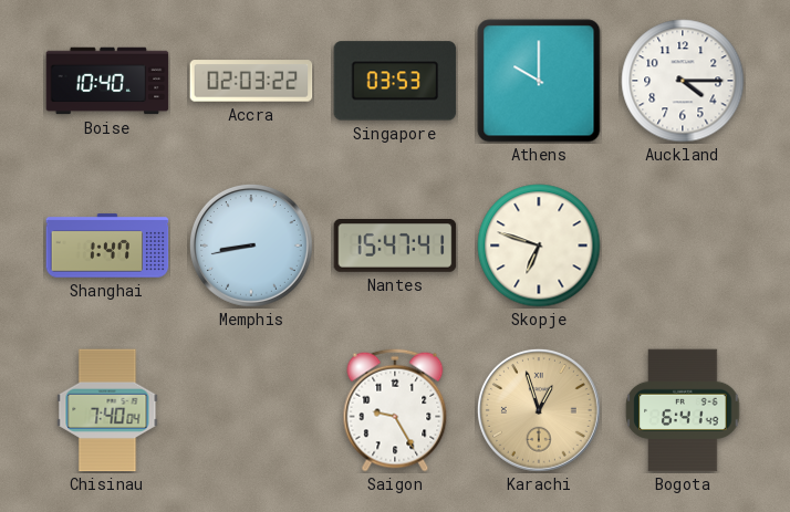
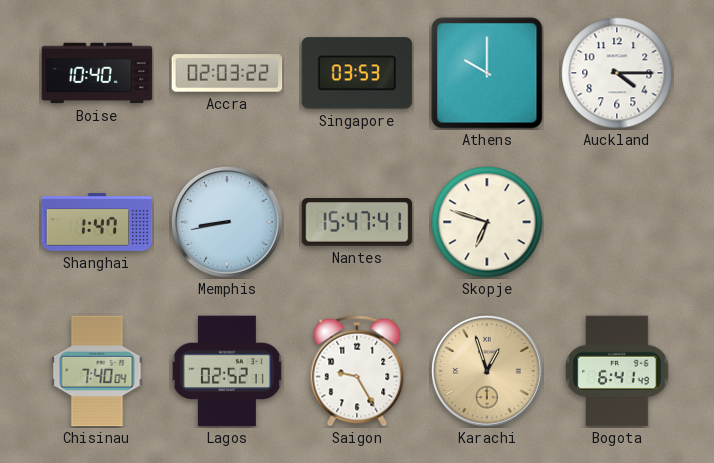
Lagos: none -> 02:52 (227, 371)
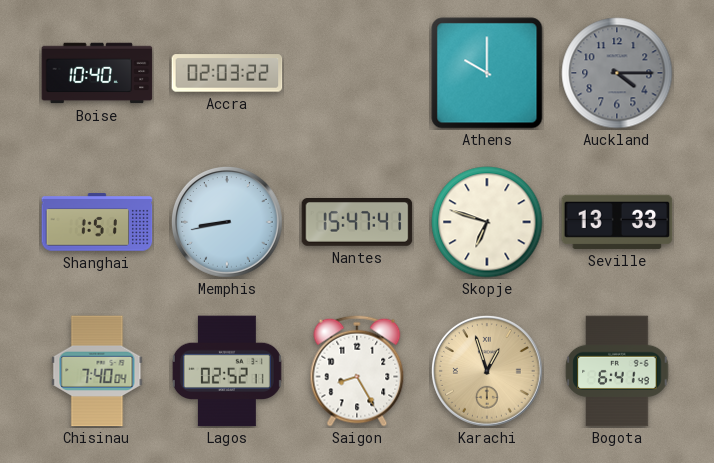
Singapore: 03:53 -> none (357, 73)
Auckland dial: white -> grey (617, 73)
Shanghai: 1:47 -> 1:51 (97, 222)
Seville: none -> 13:33 (617, 222)
Saigon: 9:25 -> 8:25 (357, 371)
